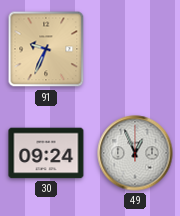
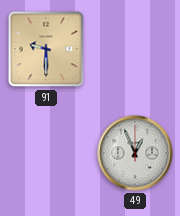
91: 9:34 -> 9:30 (46, 49)
30: 09:24 -> none (46, 153)
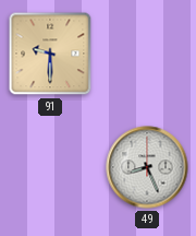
49: 12:56 -> 8:26 (147, 167)
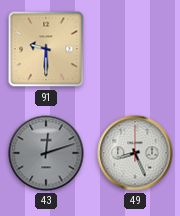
43: none -> 12:12 (46, 153)
